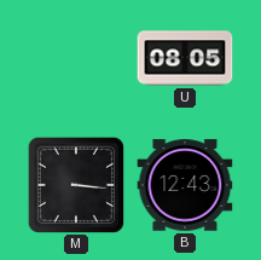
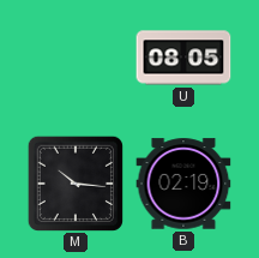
M: 3:16 -> 10:16 (74, 182)
B: 12:43 -> 02:19 (183, 184)
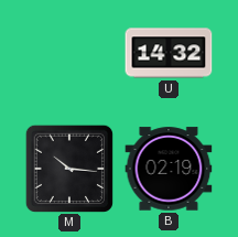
U: 08:05 -> 14:32 (169, 53)
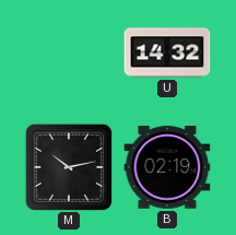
M: 10:16 -> 10:13 (68, 166)
